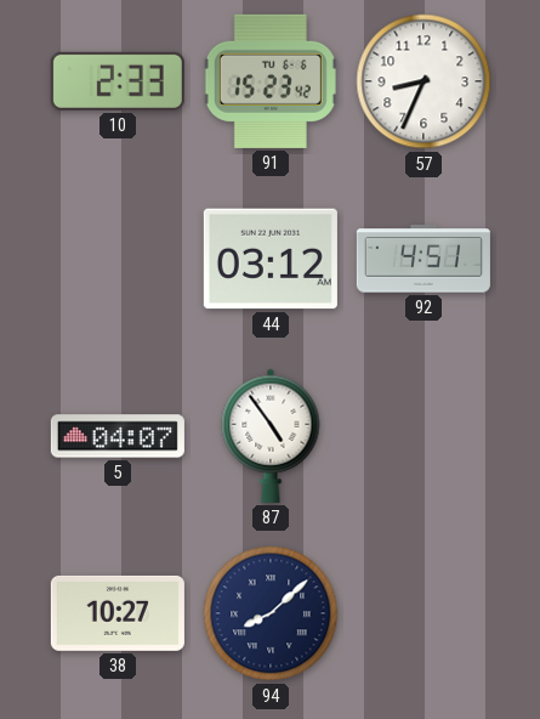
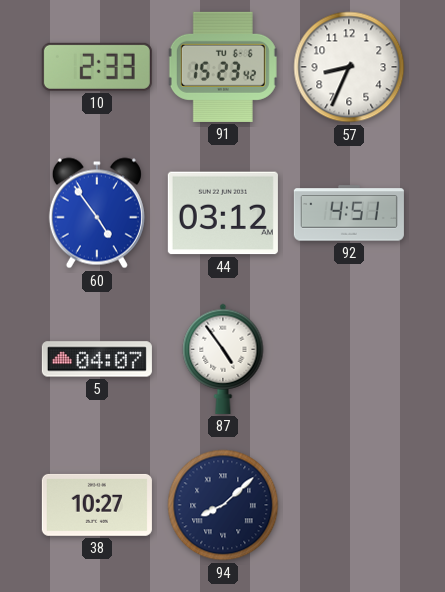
60: none -> 4:54 (97, 213)
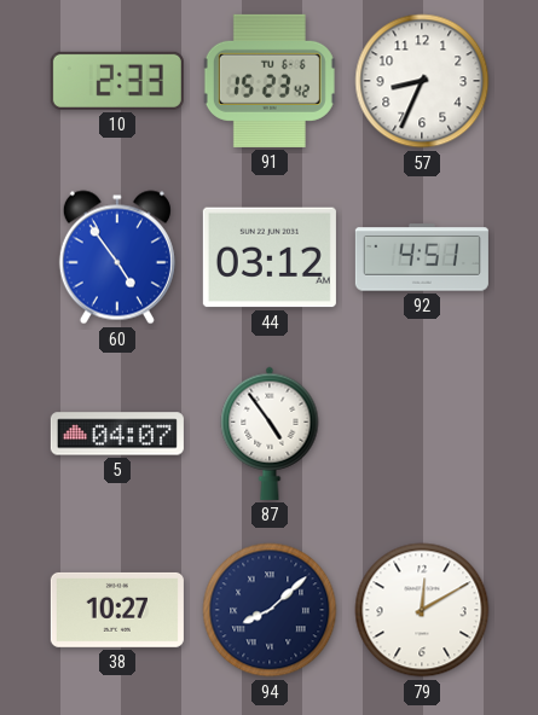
79: none -> 12:10 (422, 610)
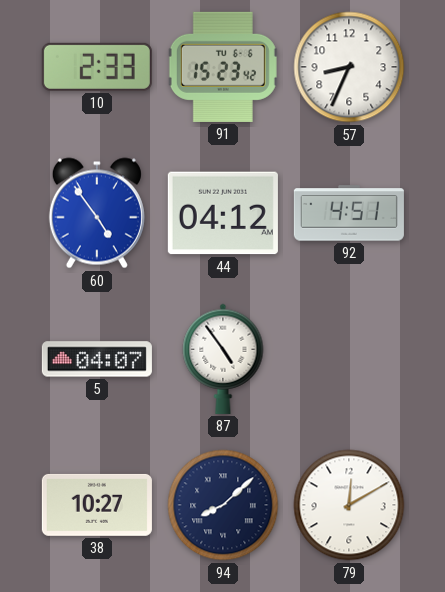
44: 03:12 -> 04:12 (223, 213)
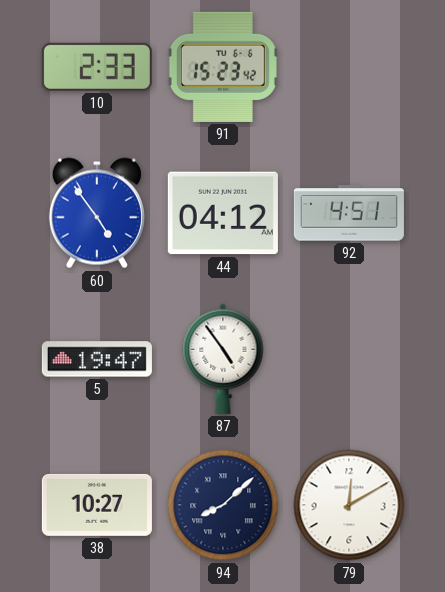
57: 8:34 -> none (349, 67)
5: 04:07 -> 19:47 (97, 359)
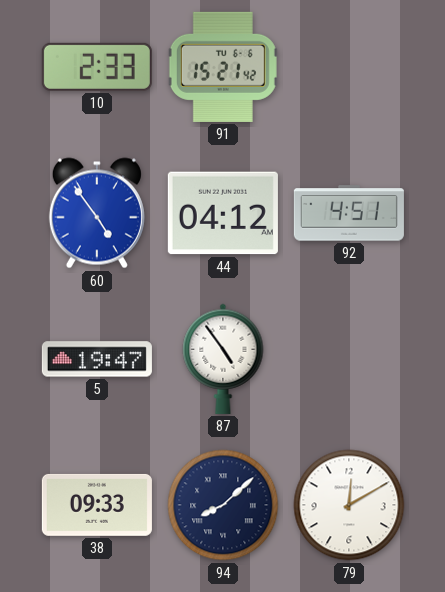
91: 15:23 -> 15:21 (223, 67)
38: 10:27 -> 09:33 (97, 505)
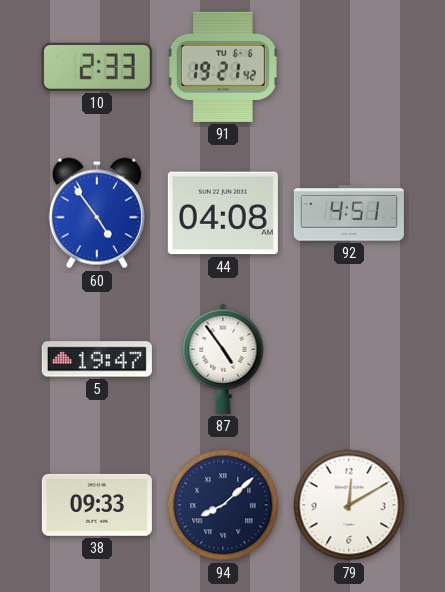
91: 15:21 -> 19:21 (223, 67)
44: 04:12 -> 04:08 (223, 213)
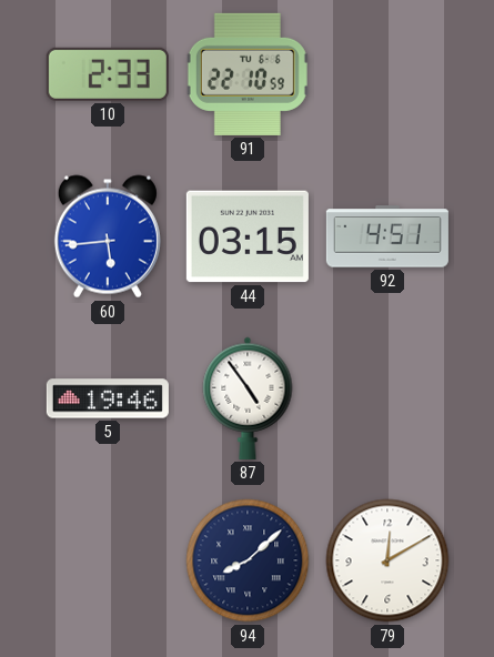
91: 19:21 -> 22:10 (248, 74)
60: 4:54 -> 5:44 (108, 236)
44: 04:08 -> 03:15 (248, 236)
5: 19:47 -> 19:46 (108, 398)
38: 09:33 -> none (97, 505)
